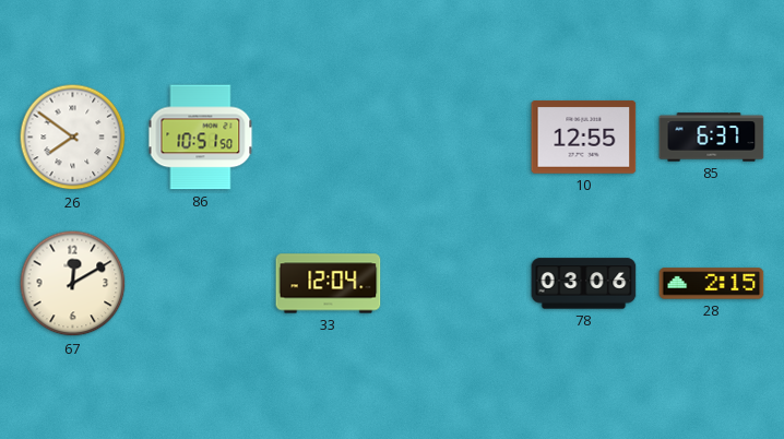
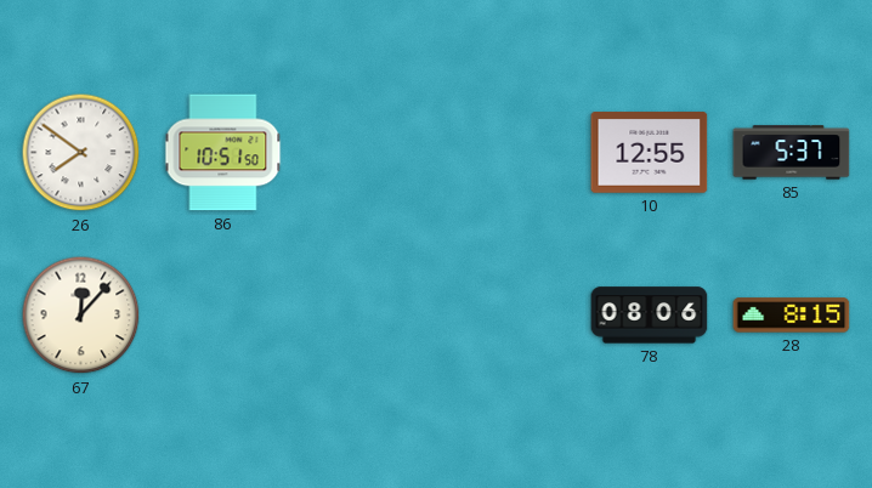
85: 6:37 -> 5:37 (792, 153)
67: 12:10 -> 12:07 (81, 316)
33: 12:04 -> none (329, 284)
78: 03:06 -> 08:06 (650, 316)
28: 2:15 -> 8:15 (792, 316)
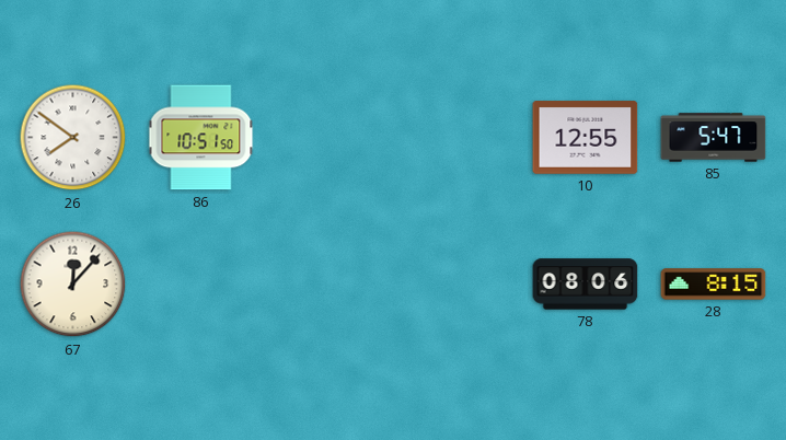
85: 5:37 -> 5:47 (714, 138)
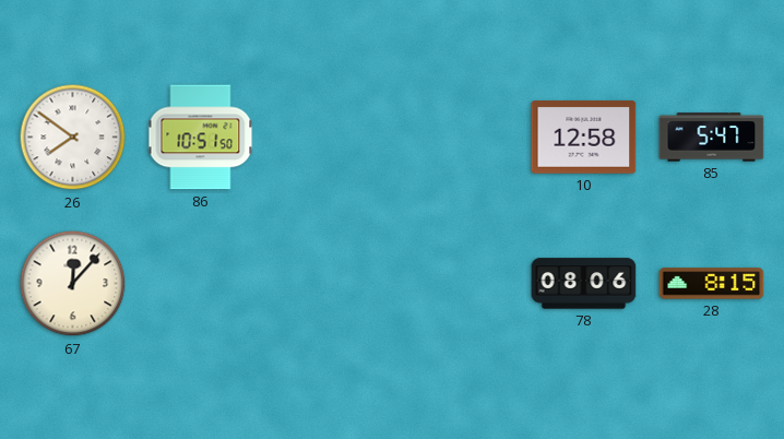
10: 12:55 -> 12:58 (584, 138)
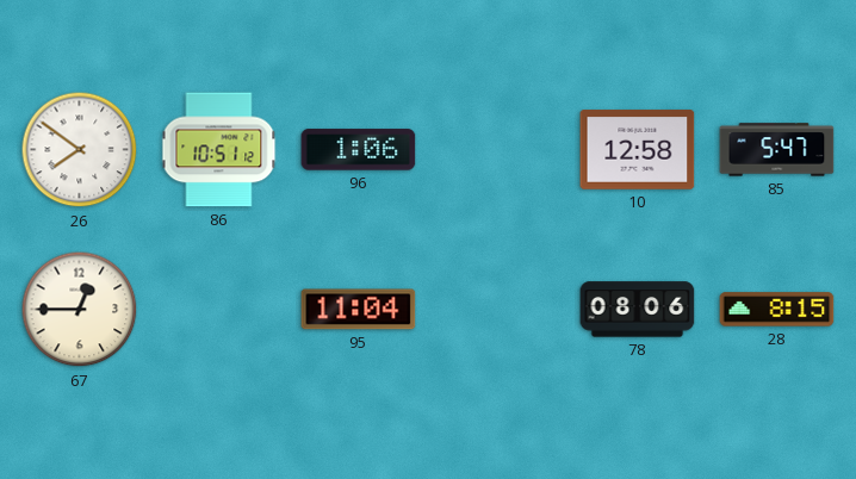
86: 10:51:50 -> 10:51:12 (219, 150)
96: none -> 1:06 (359, 150)
67: 12:07 -> 12:45 (80, 310)
95: none -> 11:04 (359, 310)
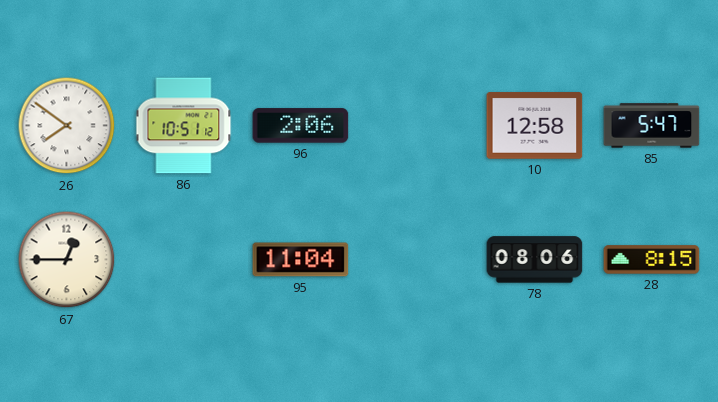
96: 1:06 -> 2:06 (301, 126)
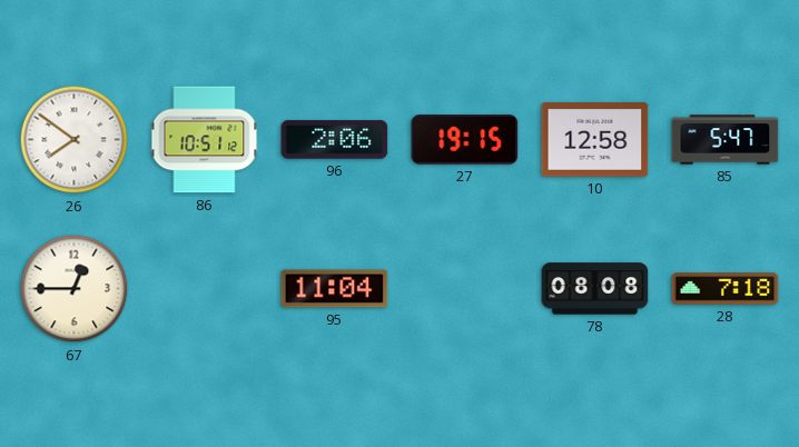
27: none -> 19:15 (465, 140)
78: 08:06 -> 08:08 (595, 289)
28: 8:15 -> 7:18 (726, 289)
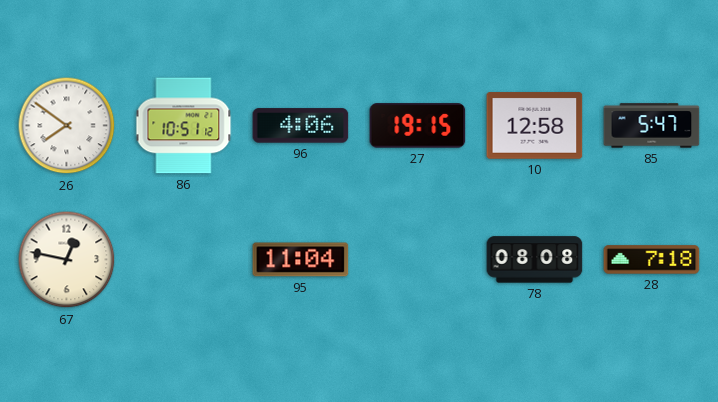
96: 2:06 -> 4:06 (301, 126)
67: 12:45 -> 12:47 (67, 260)
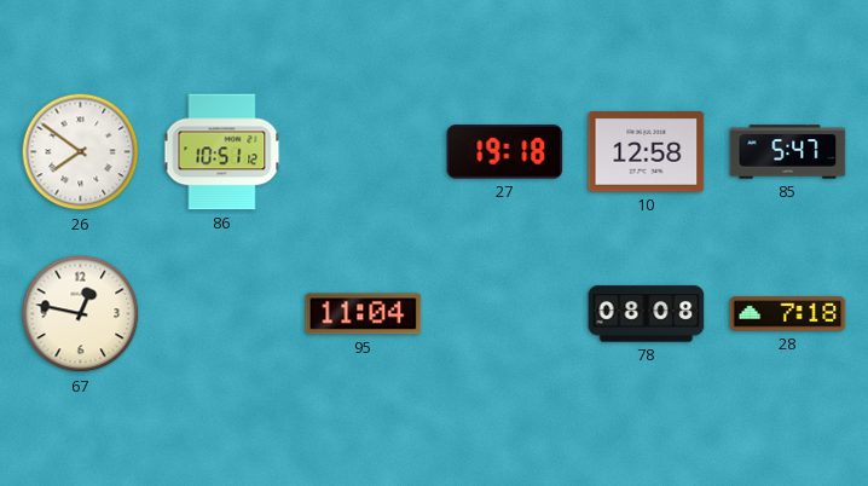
96: 4:06 -> none (301, 126)
27: 19:15 -> 19:18 (505, 152)
